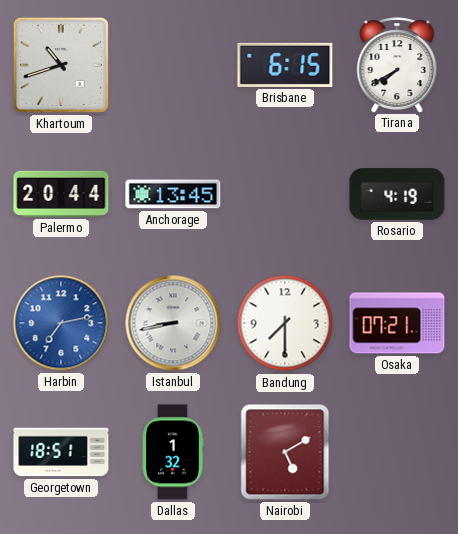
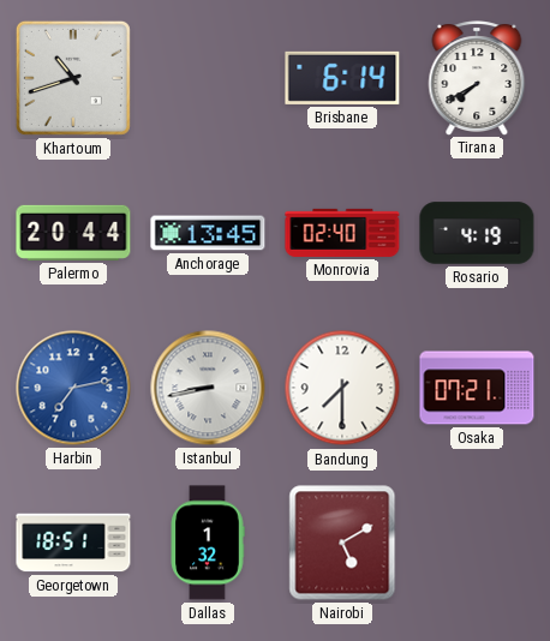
Brisbane: 6:15 -> 6:14 (342, 78)
Monrovia: none -> 02:40 (342, 233)
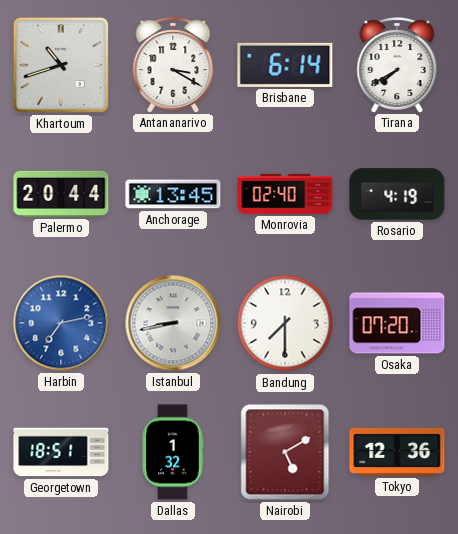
Antananarivo: none -> 3:20 (173, 65)
Osaka: 07:21 -> 07:20 (397, 323)
Tokyo: none -> 12:36 (397, 452)
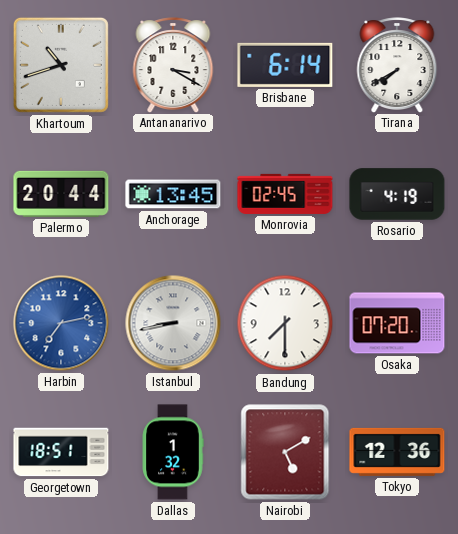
Monrovia: 02:40 -> 02:45 (285, 194)
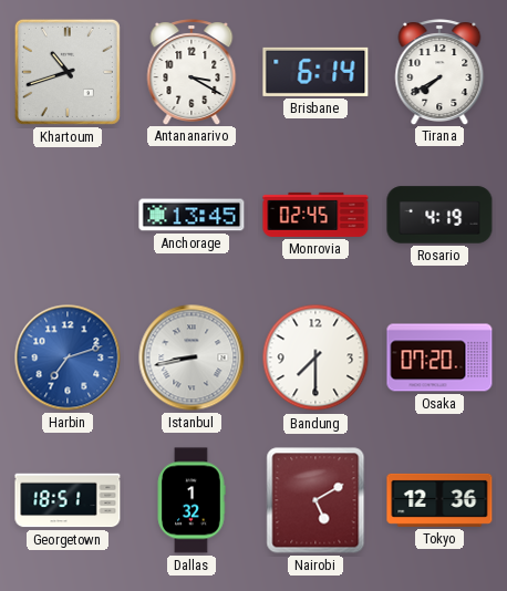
Palermo: 20:44 -> none (61, 194)
Harbin: 7:13 -> 7:12 (68, 357)
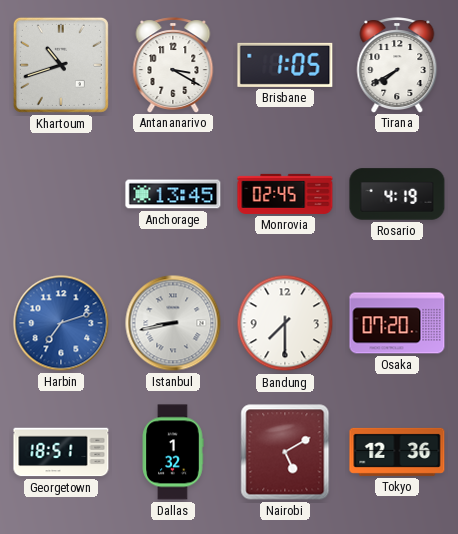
Brisbane: 6:14 -> 1:05 (285, 65)
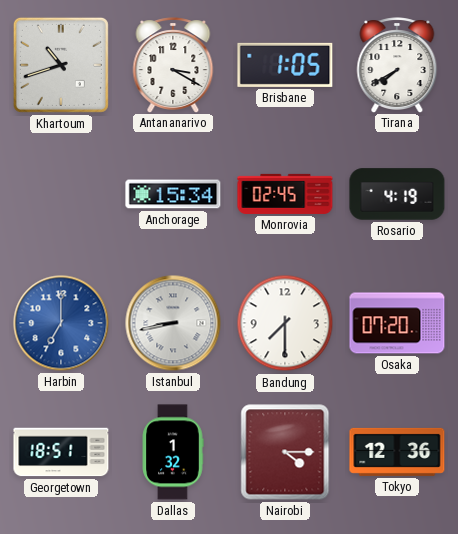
Anchorage: 13:45 -> 15:34 (173, 194)
Harbin: 7:12 -> 7:00 (61, 323)
Nairobi: 5:10 -> 4:15 (285, 452)
